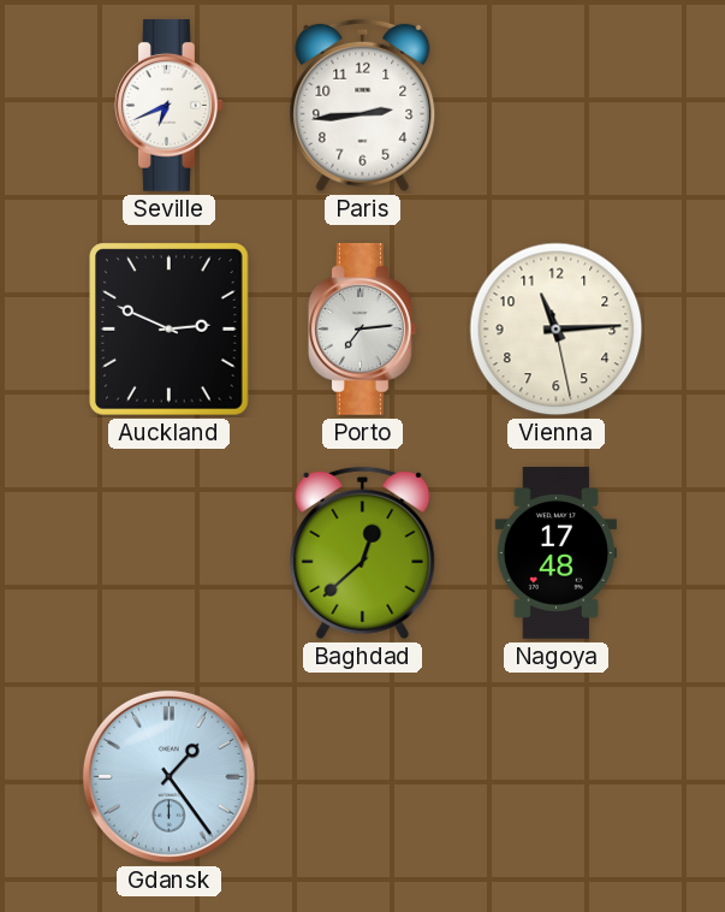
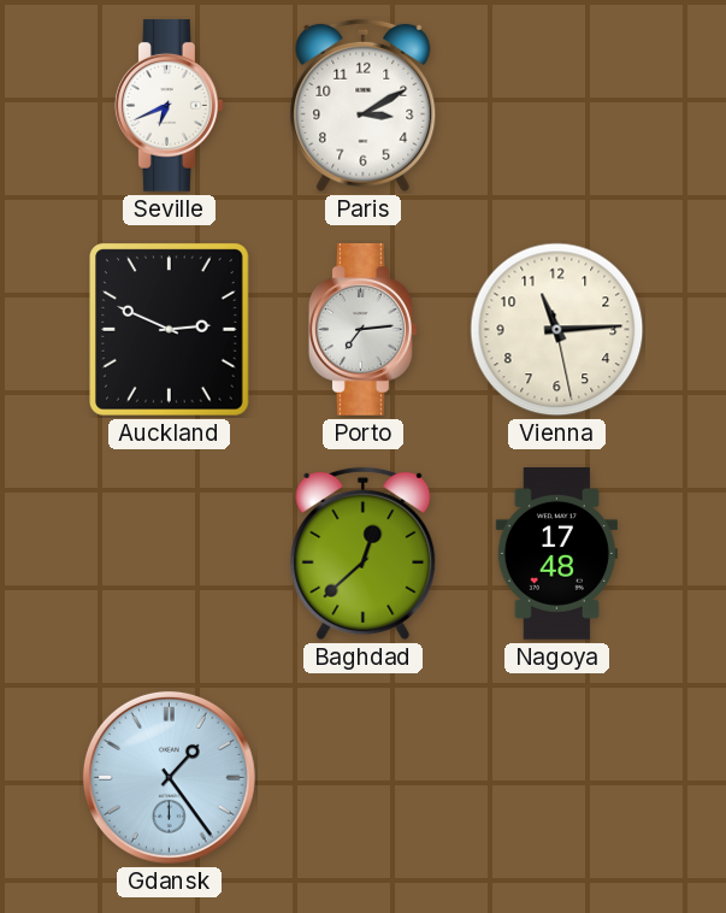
Paris: 2:44 -> 3:10 (364, 106)
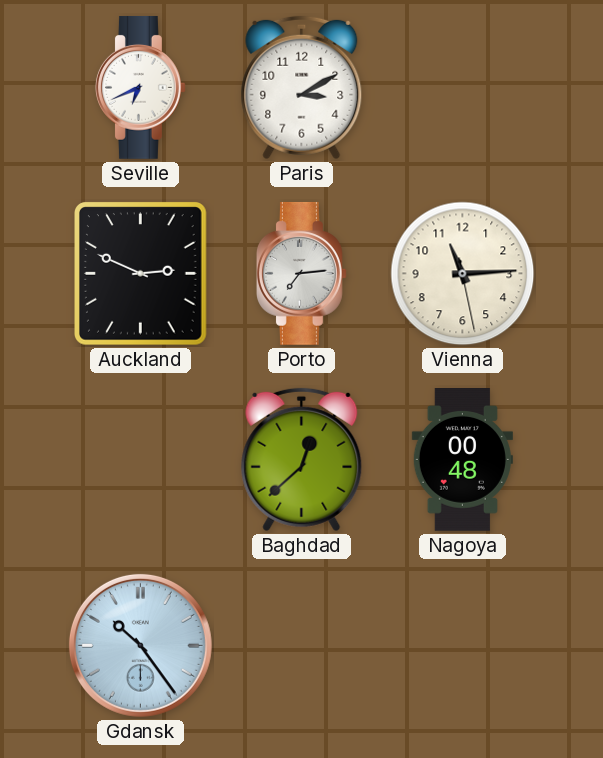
Nagoya: 17:48 -> 00:48 (462, 460)
Gdansk: 1:24 -> 10:24 (140, 645)
